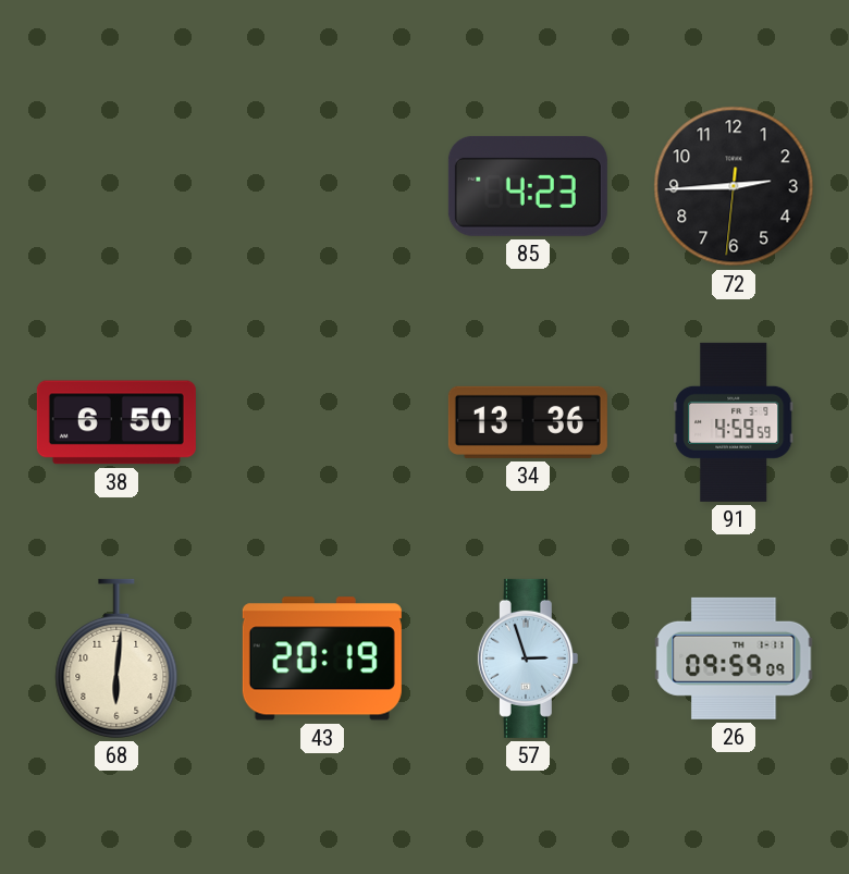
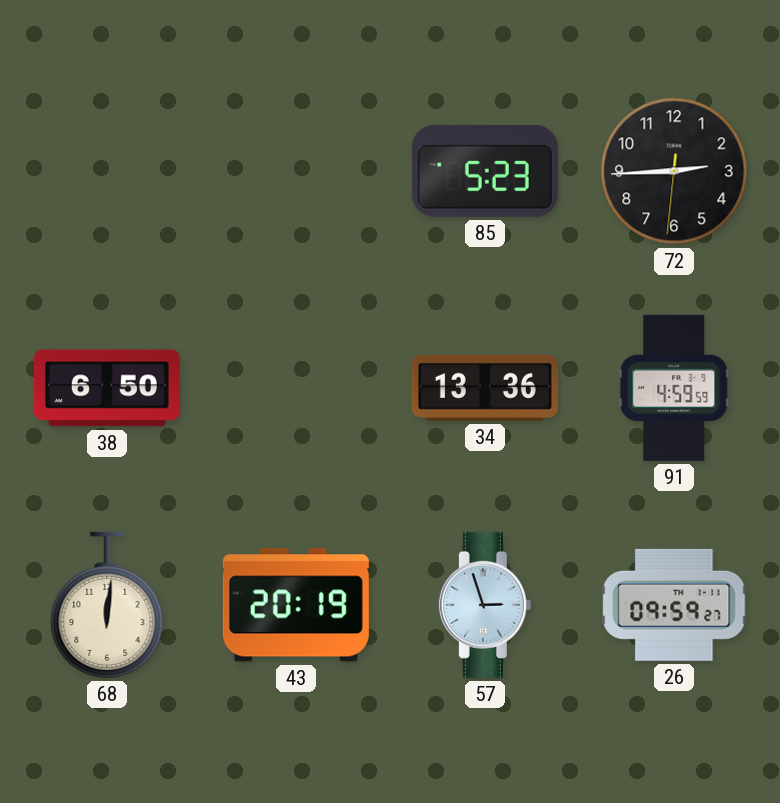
85: 4:23 -> 5:23 (485, 171)
68: 6:01 -> 12:01 (107, 605)
26: 09:59:09 -> 09:59:27 (674, 605)
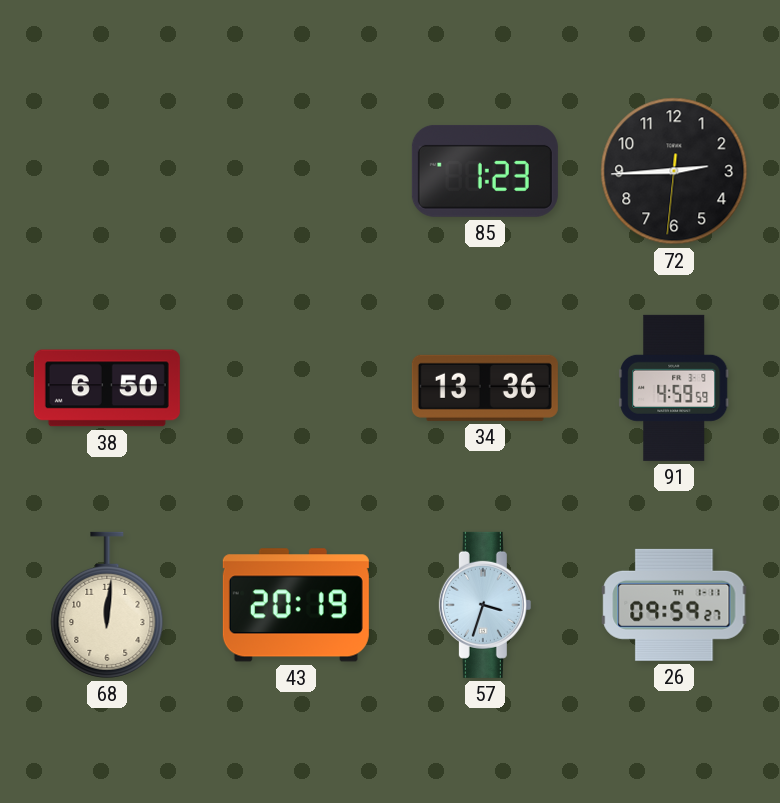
85: 5:23 -> 1:23 (485, 171)
57: 2:57 -> 3:33 (485, 605)
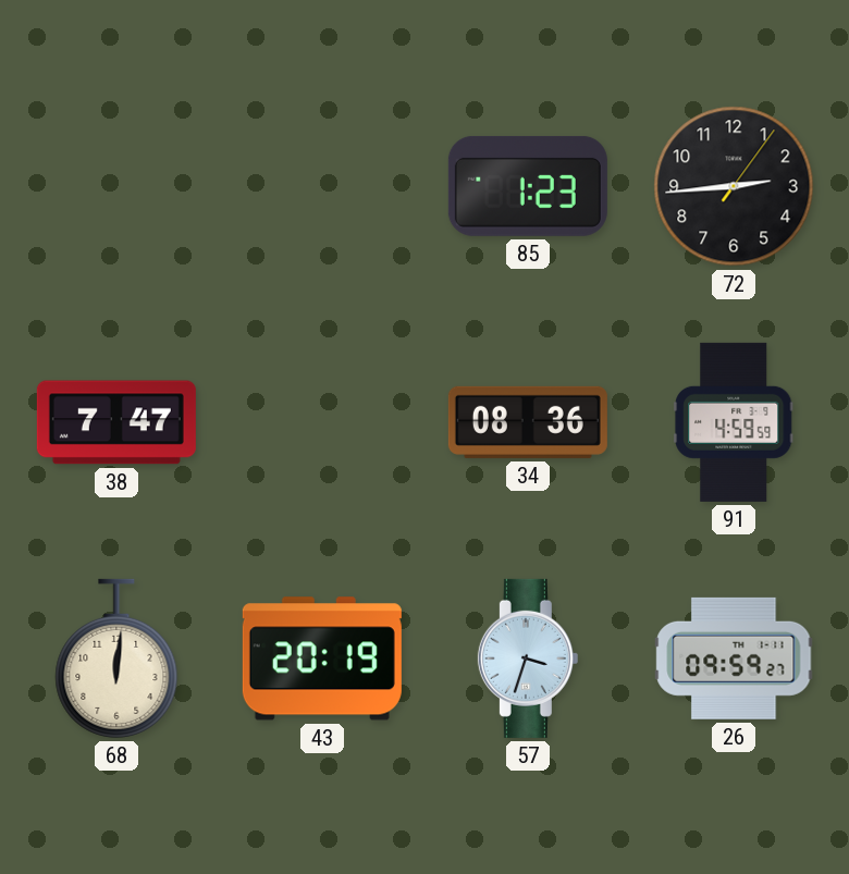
72: 2:44:31 -> 2:44:06 (734, 186)
38: 6:50 -> 7:47 (116, 422)
34: 13:36 -> 08:36 (528, 422)
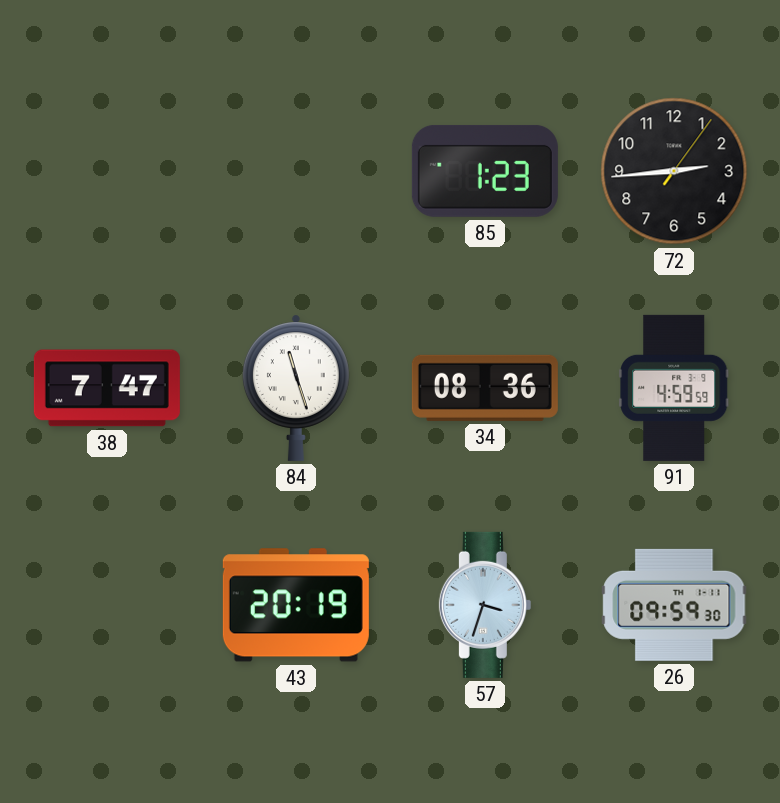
84: none -> 11:27 (296, 388)
68: 12:01 -> none (116, 658)
26: 09:59:27 -> 09:59:30 (674, 605)
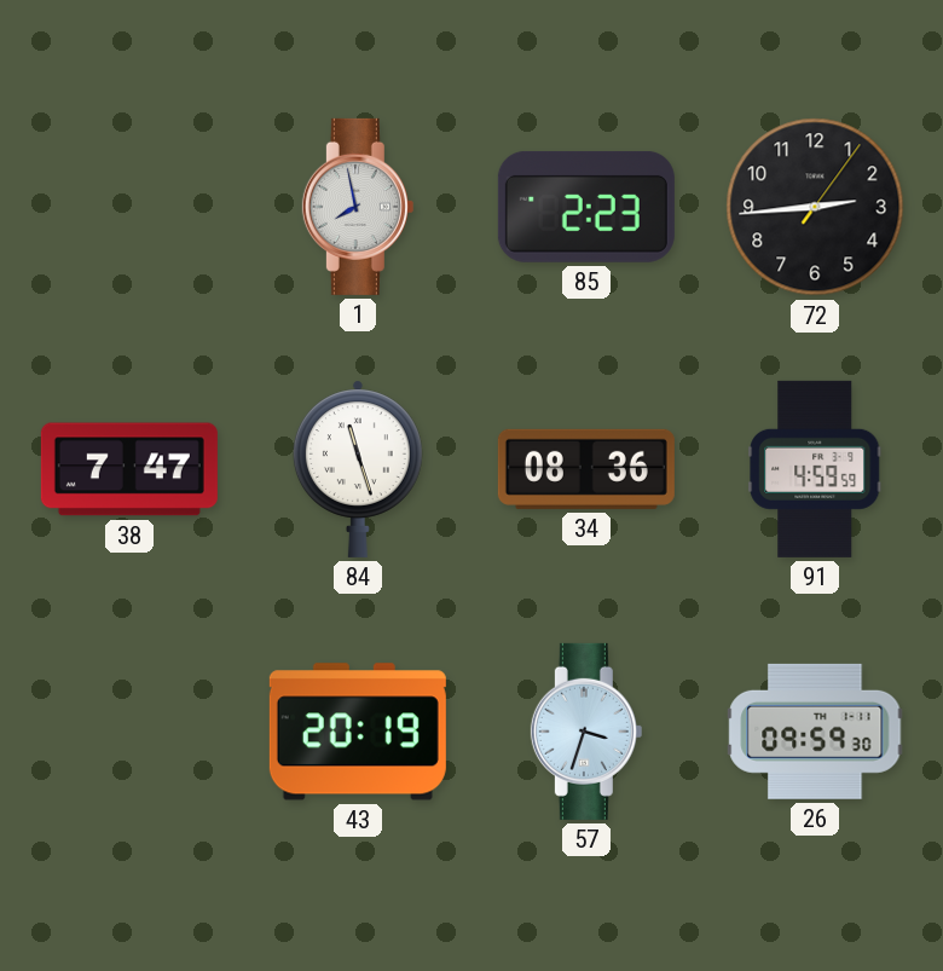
1: none -> 7:58 (358, 207)
85: 1:23 -> 2:23 (586, 207)
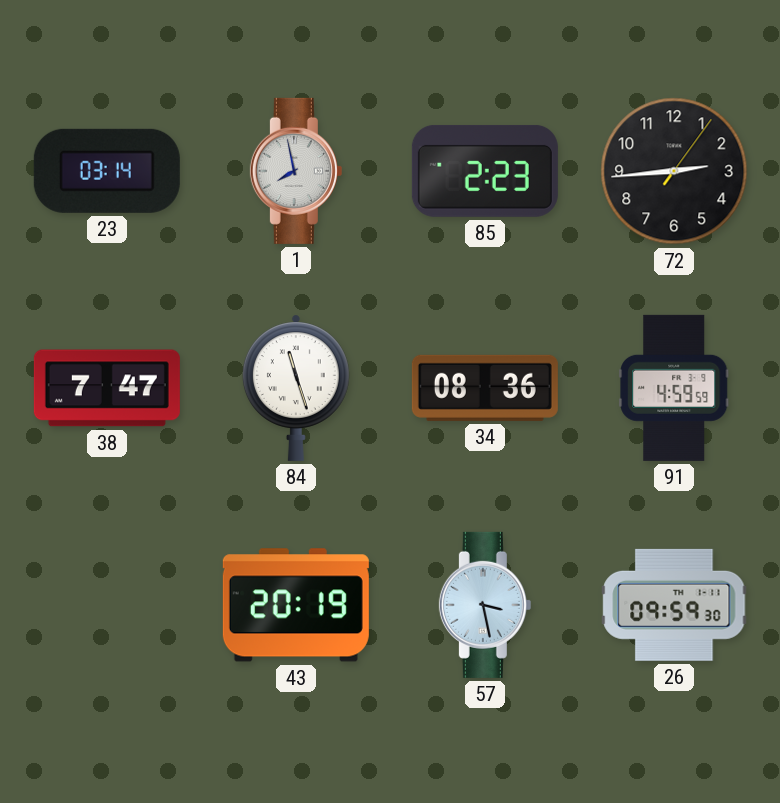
23: none -> 03:14 (107, 171)
57: 3:33 -> 3:28 (485, 605)
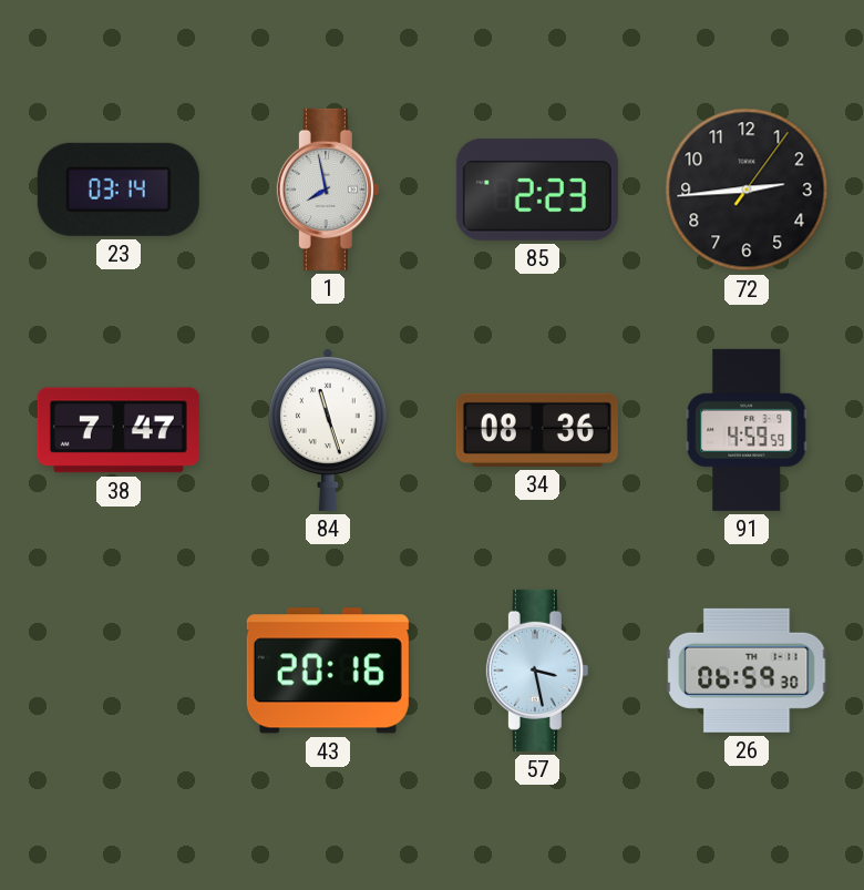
43: 20:19 -> 20:16 (328, 671)
26: 09:59 -> 06:59 (747, 671)
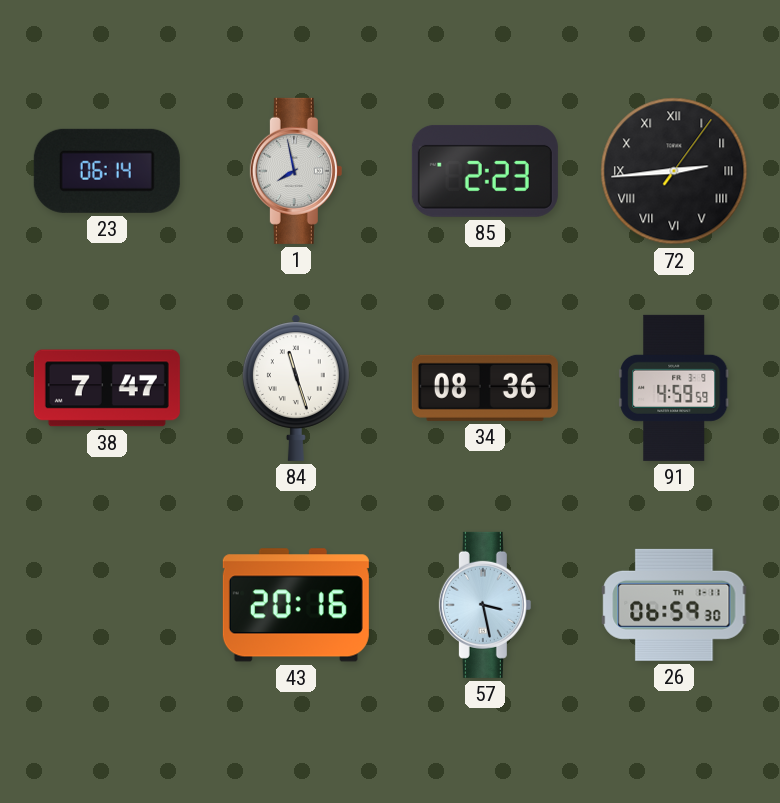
23: 03:14 -> 06:14 (107, 171)
72 numerals: Arabic -> Roman (674, 171)
